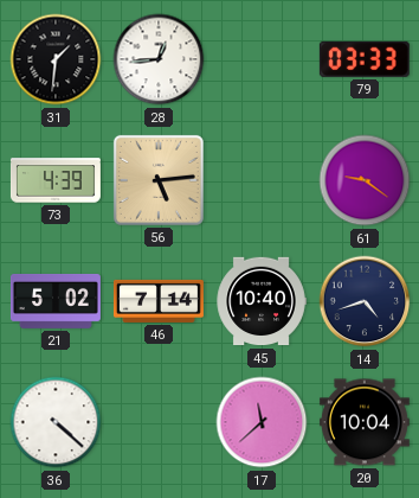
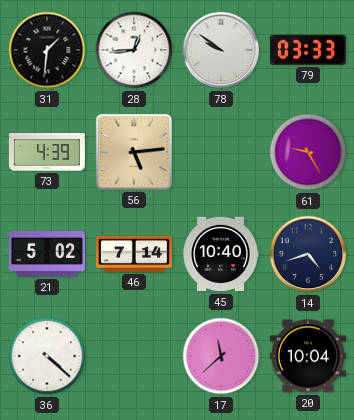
78: none -> 9:51 (221, 50)
61: 9:21 -> 9:25 (308, 152)
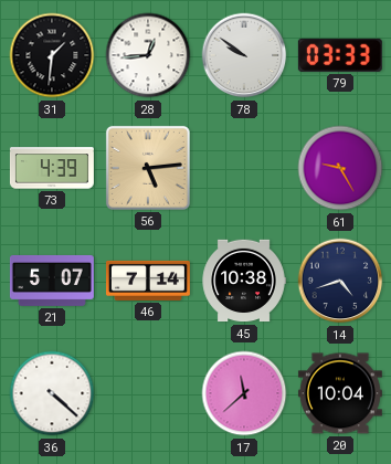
21: 5:02 -> 5:07 (52, 281)
45: 10:40 -> 10:38 (244, 281)
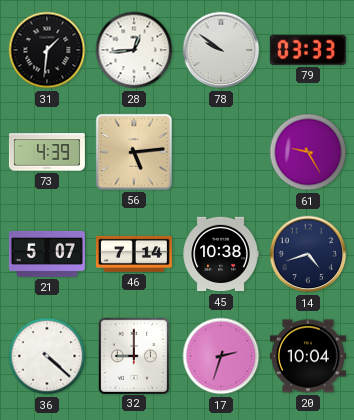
32: none -> 9:00 (133, 355)
17: 11:38 -> 2:33 (221, 356)
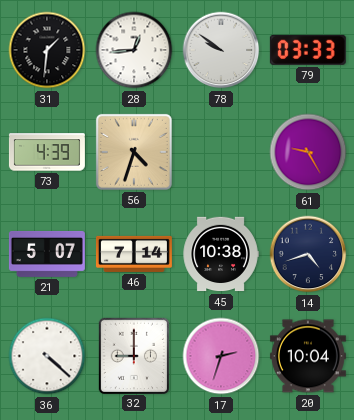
56: 5:14 -> 4:33 (134, 152)
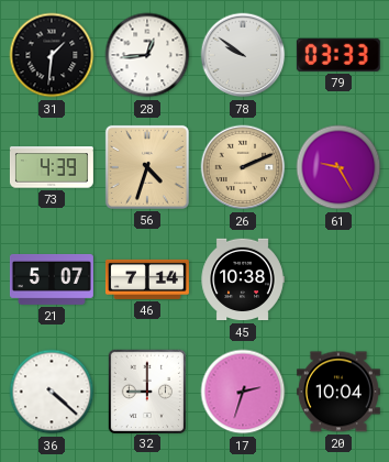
26: none -> 2:11 (243, 167)
14: 4:42 -> none (308, 254)
